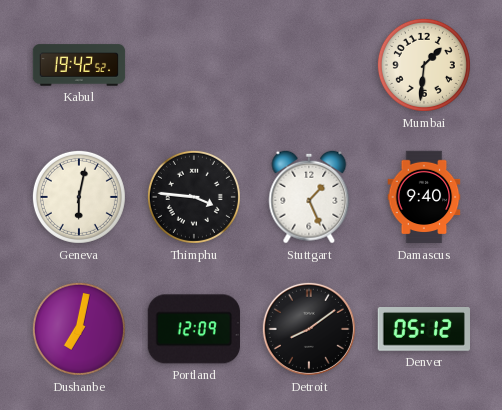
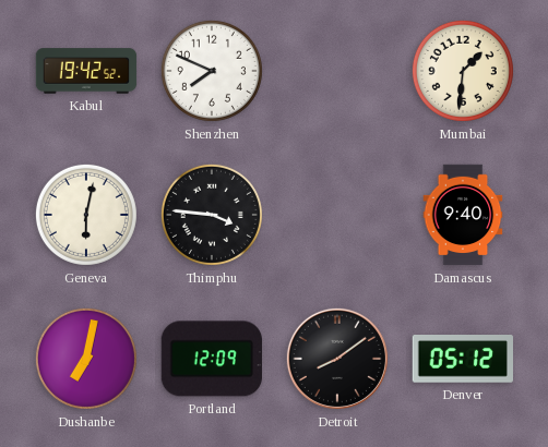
Shenzhen: none -> 7:49 (212, 71)
Stuttgart: 1:26 -> none (309, 197)
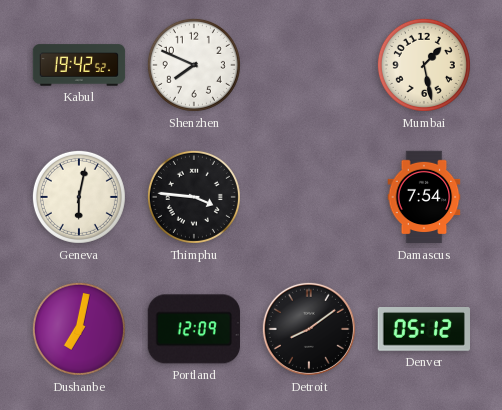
Mumbai: 1:31 -> 1:28 (424, 65)
Damascus: 9:40 -> 7:54 (424, 197)
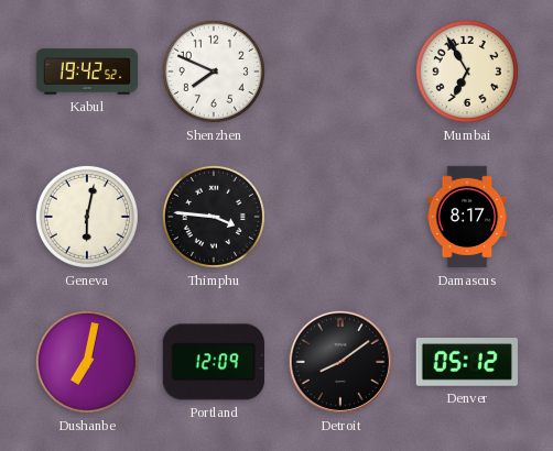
Mumbai: 1:28 -> 6:55 (467, 71)
Damascus: 7:54 -> 8:17 (467, 217)
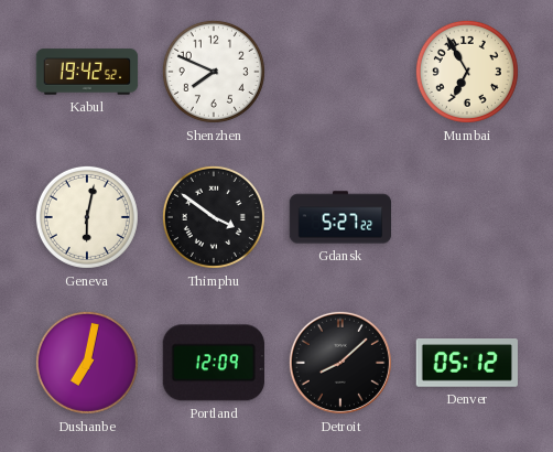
Thimphu: 3:46 -> 3:51 (214, 217)
Gdansk: none -> 5:27 (340, 217)
Damascus: 8:17 -> none (467, 217)
Detroit: 8:09 -> 8:08 (340, 363)
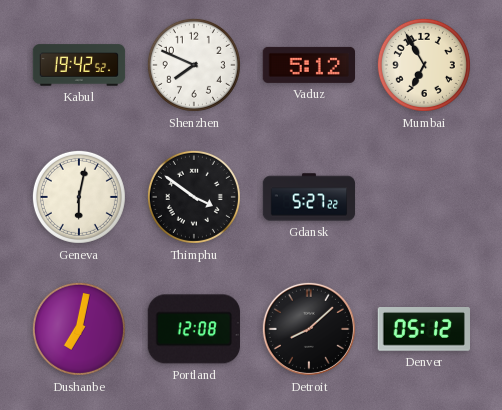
Vaduz: none -> 5:12 (308, 65)
Portland: 12:09 -> 12:08 (194, 329)
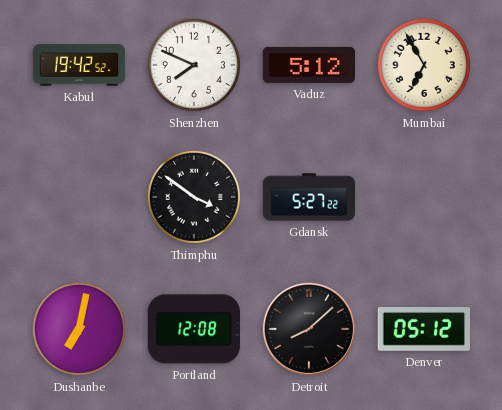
Geneva: 6:02 -> none (79, 197)
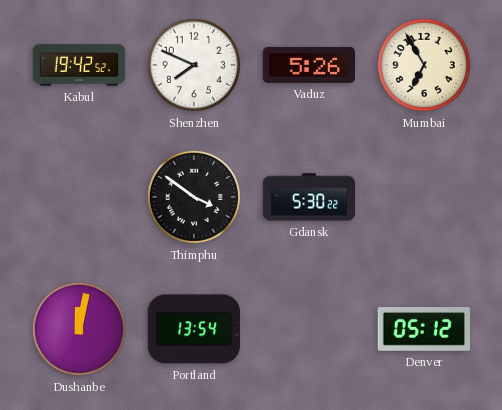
Vaduz: 5:12 -> 5:26 (308, 65)
Gdansk: 5:27 -> 5:30 (309, 197)
Dushanbe: 7:02 -> 12:02 (79, 329)
Portland: 12:08 -> 13:54 (194, 329)
Detroit: 8:08 -> none (309, 329)
